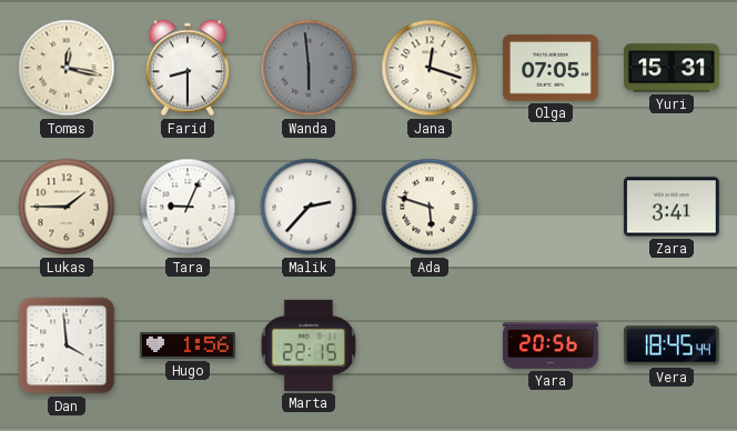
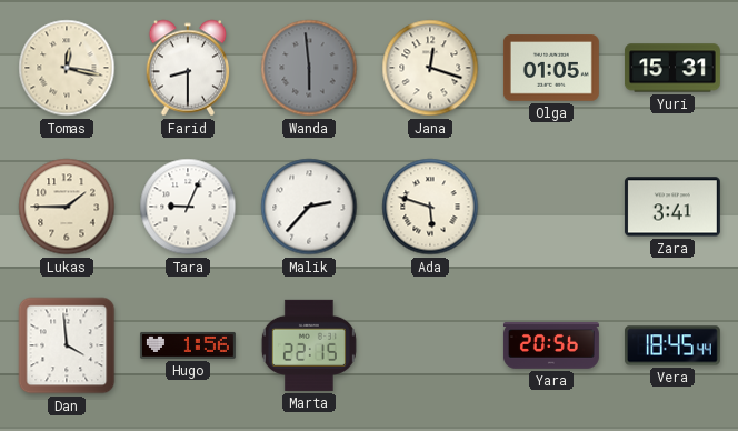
Olga: 07:05 -> 01:05 (551, 68)
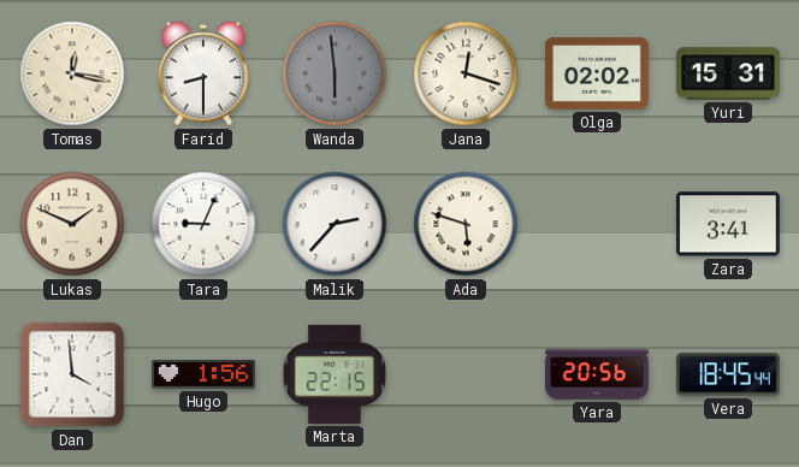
Olga: 01:05 -> 02:02 (597, 73)
Lukas: 1:45 -> 1:49 (72, 224)
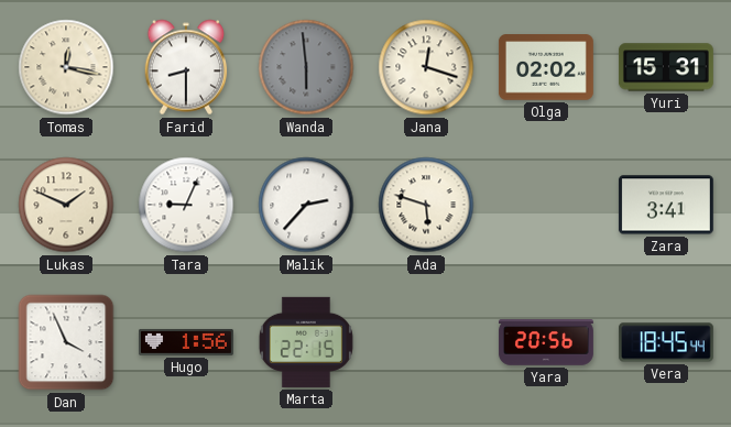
Dan: 3:59 -> 3:56 (66, 342)
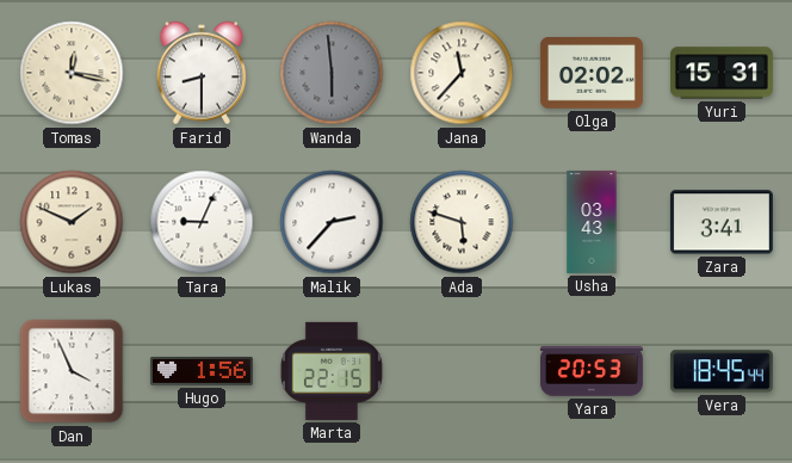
Jana: 12:18 -> 11:37 (462, 73)
Usha: none -> 03:43 (592, 222)
Yara: 20:56 -> 20:53 (592, 371)
